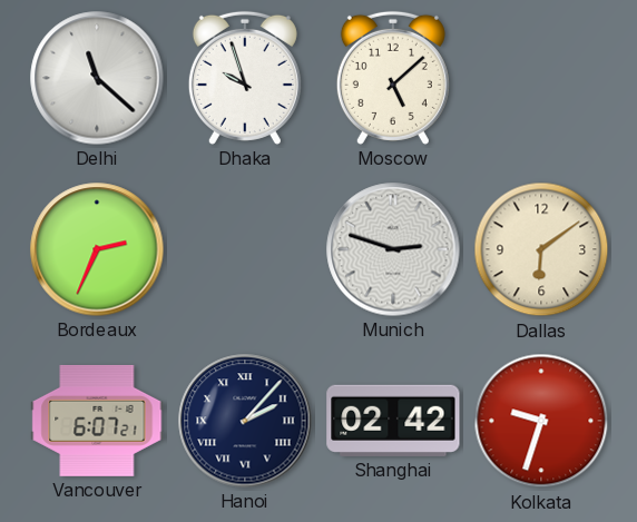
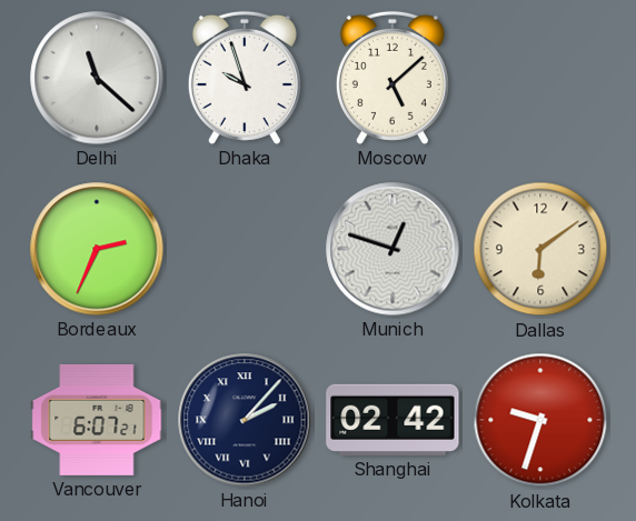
Munich: 2:48 -> 12:48 (392, 249)
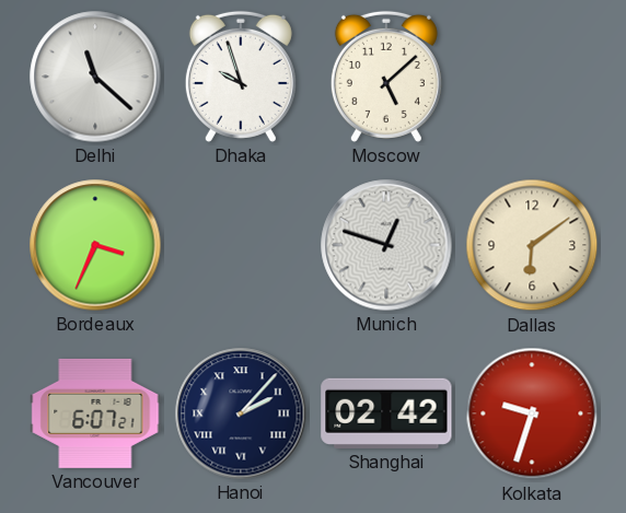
Bordeaux: 2:34 -> 3:34 (95, 245)
